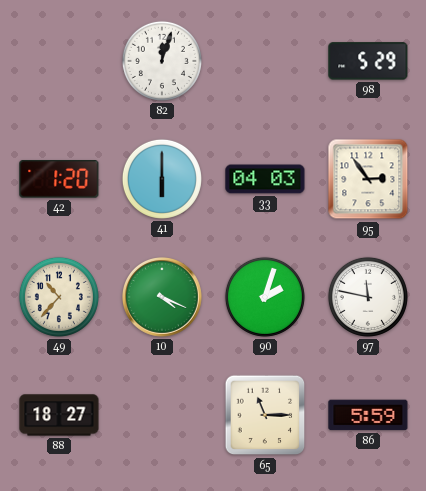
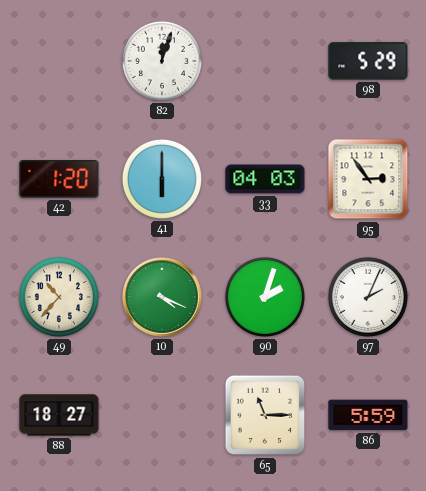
97: 11:47 -> 2:04 (368, 297)
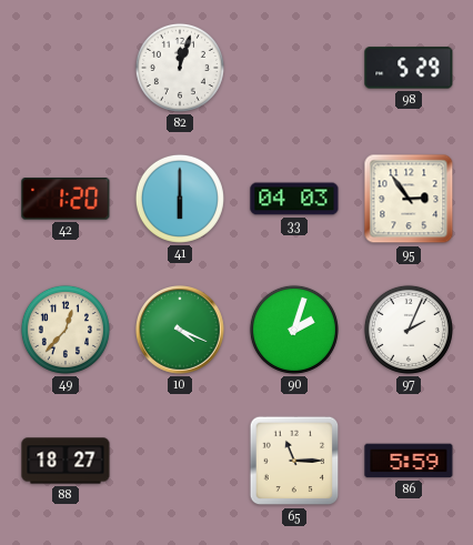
49: 10:37 -> 12:37 (66, 330)
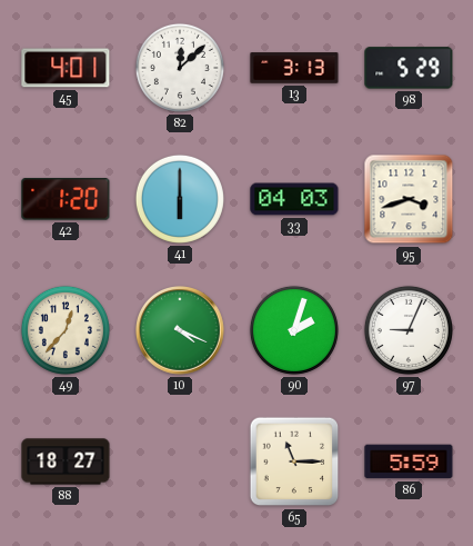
45: none -> 4:01 (66, 68)
82: 12:03 -> 12:08 (180, 68)
13: none -> 3:13 (294, 68)
95: 2:54 -> 3:42 (409, 199)
97: 2:04 -> 9:04 (409, 330)
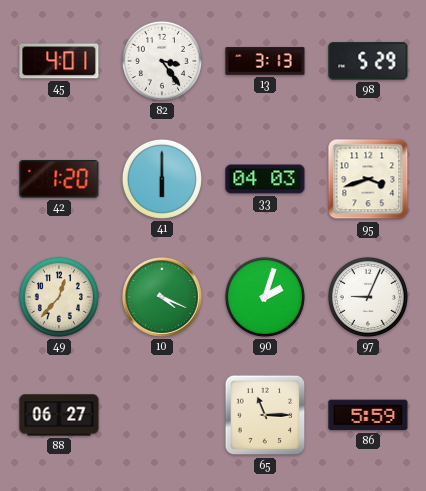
82: 12:08 -> 3:24 (162, 61)
88: 18:27 -> 06:27 (59, 415)
